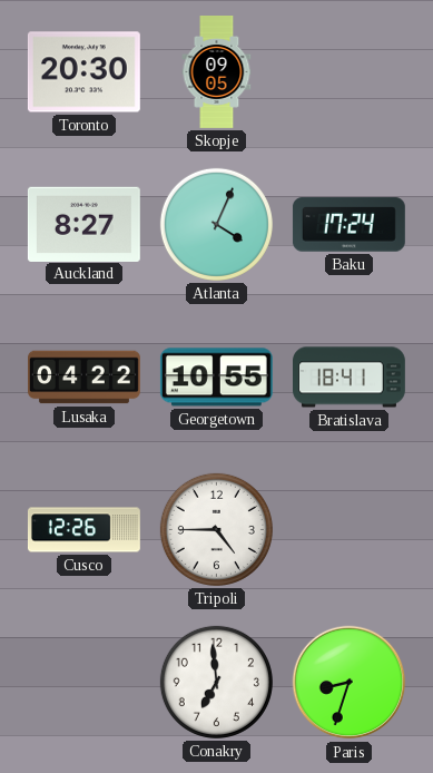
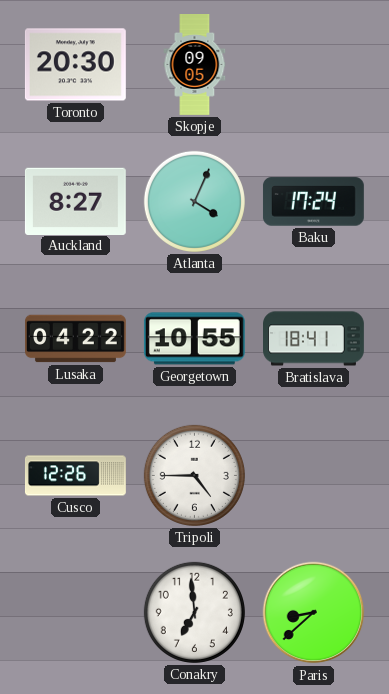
Paris: 8:33 -> 8:38 (314, 613)
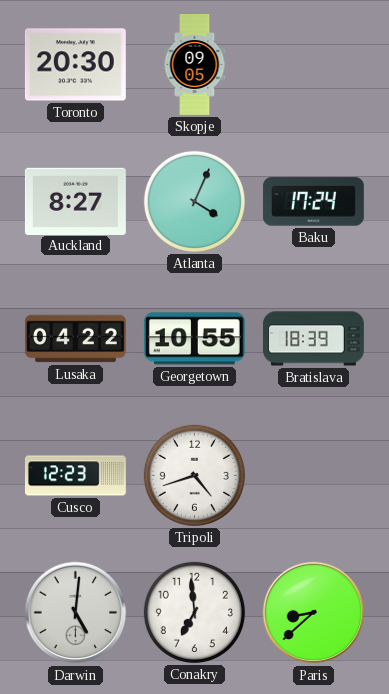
Bratislava: 18:41 -> 18:39 (314, 339)
Cusco: 12:26 -> 12:23 (75, 476)
Tripoli: 4:45 -> 4:42 (194, 475)
Darwin: none -> 5:01 (76, 613)
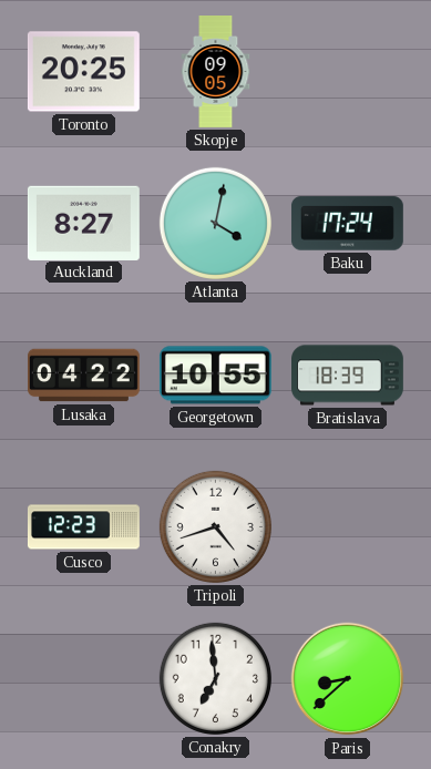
Toronto: 20:30 -> 20:25 (83, 72)
Atlanta: 4:04 -> 4:02 (215, 223)
Darwin: 5:01 -> none (76, 613)
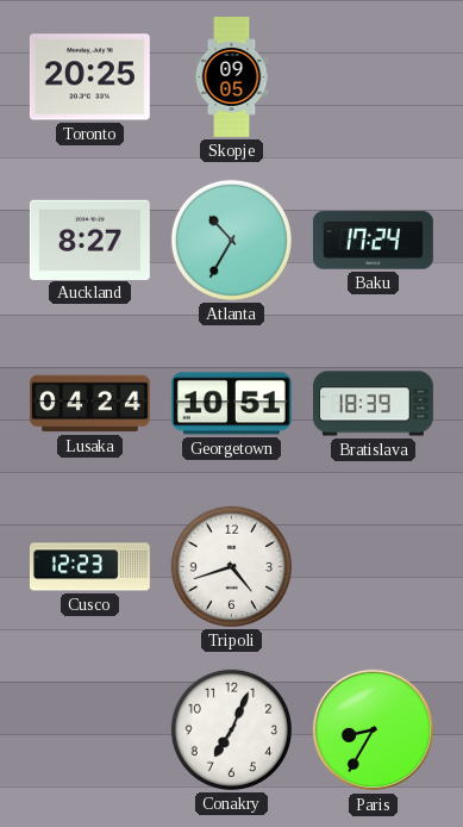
Atlanta: 4:02 -> 10:35 (231, 240)
Lusaka: 04:22 -> 04:24 (90, 404)
Georgetown: 10:55 -> 10:51 (231, 404)
Conakry: 6:59 -> 7:04 (231, 729)
Paris: 8:38 -> 8:35 (374, 730)
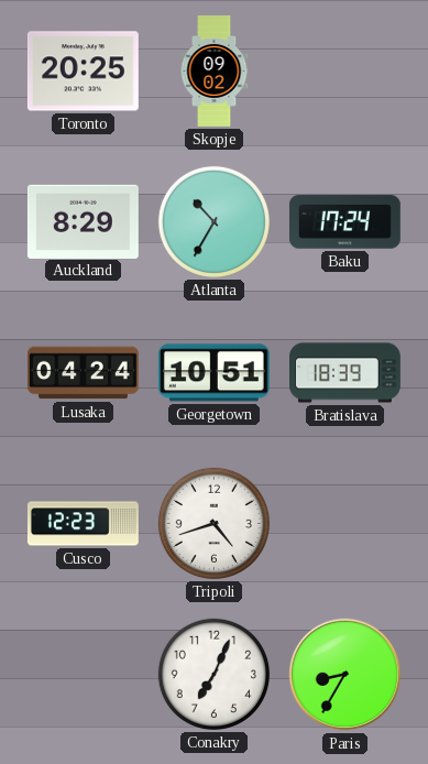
Skopje: 09:05 -> 09:02 (215, 72)
Auckland: 8:27 -> 8:29 (83, 221)
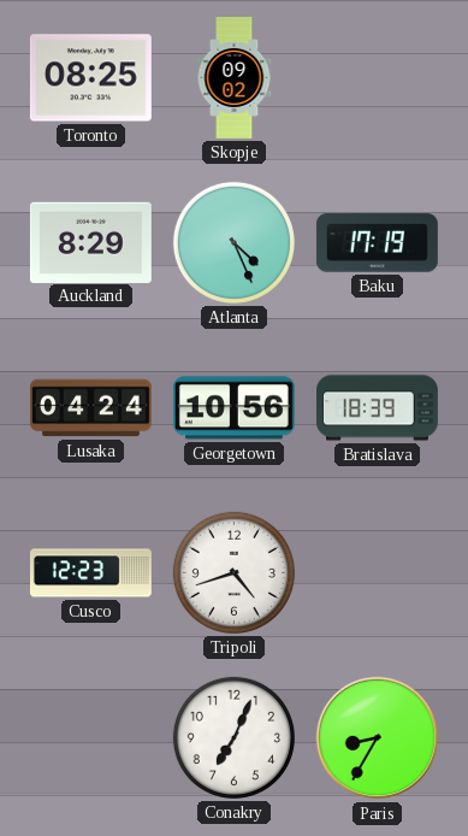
Toronto: 20:25 -> 08:25 (90, 78)
Atlanta: 10:35 -> 4:26 (233, 242)
Baku: 17:24 -> 17:19 (377, 243)
Georgetown: 10:51 -> 10:56 (233, 408)
